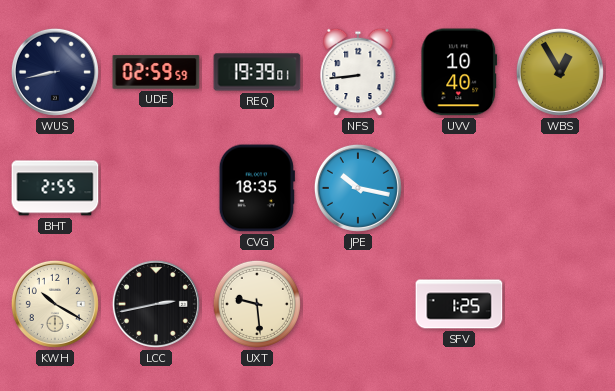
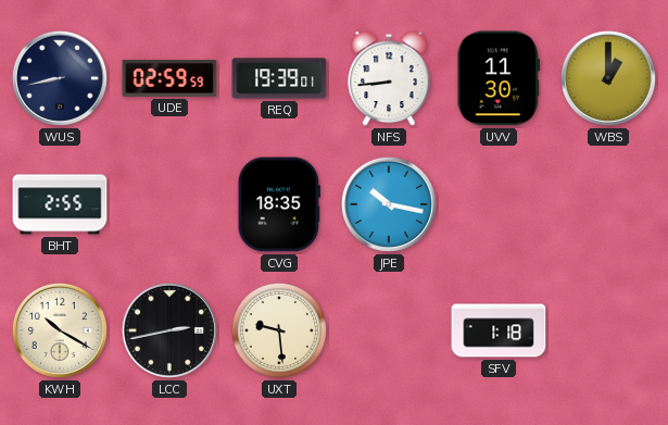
UVV: 10:40 -> 11:30 (499, 78)
WBS: 12:55 -> 1:00 (608, 78)
SFV: 1:25 -> 1:18 (499, 330)
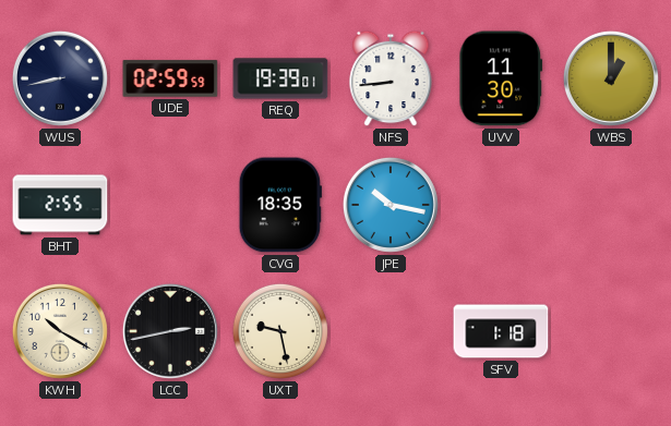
UXT: 9:29 -> 9:28 (280, 331)
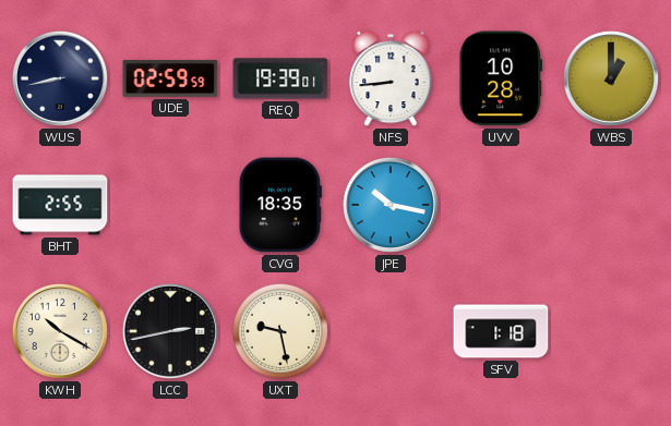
UVV: 11:30 -> 10:28 (501, 78)
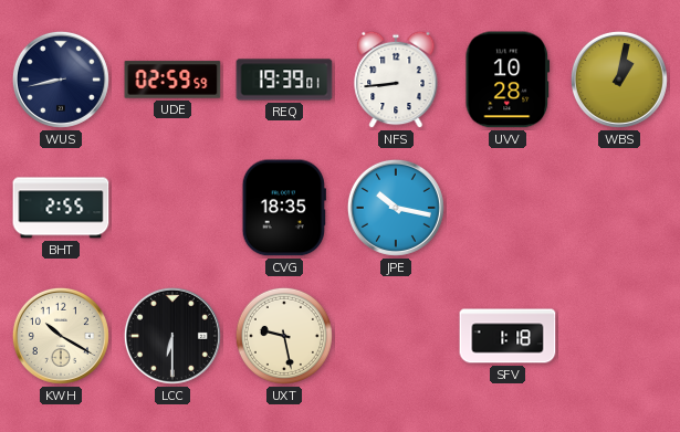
WBS: 1:00 -> 1:02 (619, 80)
LCC: 2:43 -> 6:30 (172, 336)
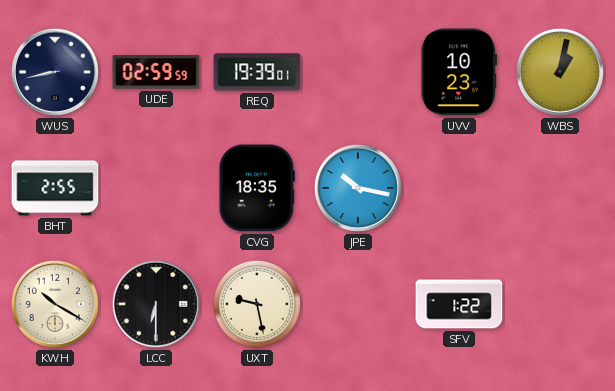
NFS: 8:44 -> none (396, 80)
UVV: 10:28 -> 10:23 (459, 72)
SFV: 1:18 -> 1:22 (459, 304)
